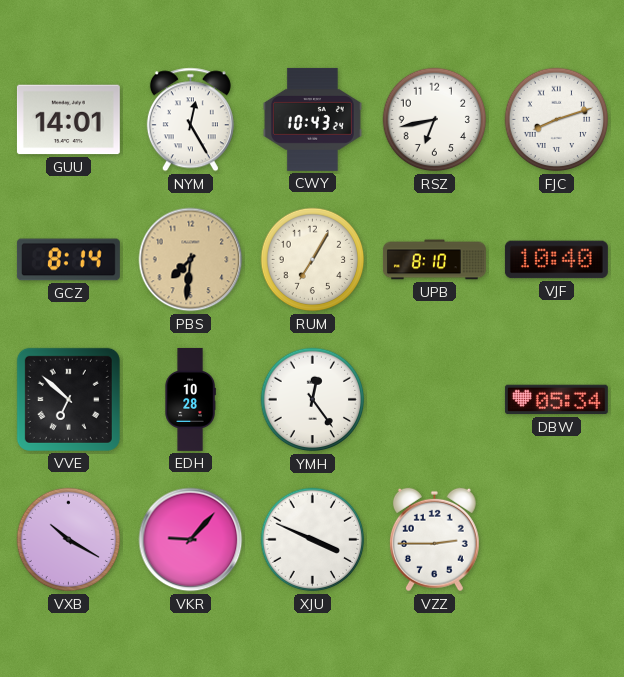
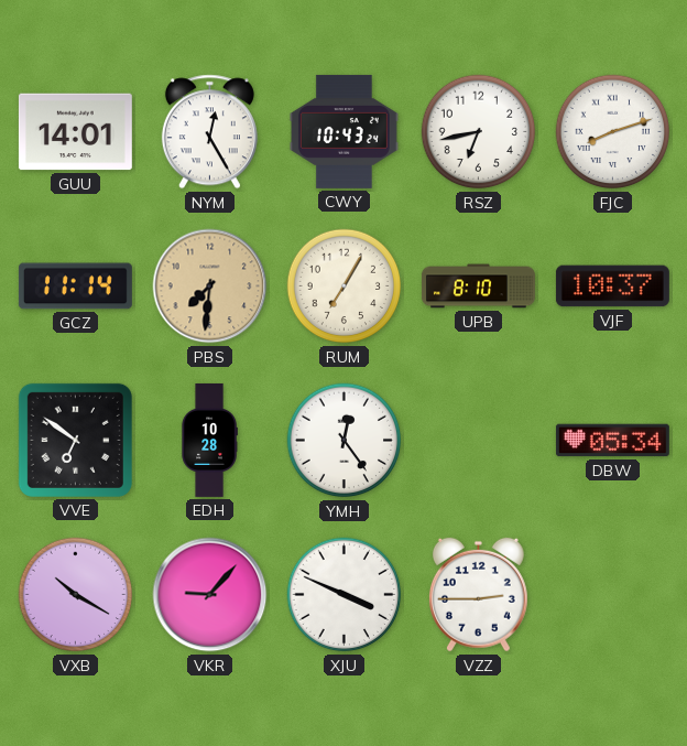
GCZ: 8:14 -> 11:14 (75, 286)
VJF: 10:40 -> 10:37 (612, 286)
VVE: 6:52 -> 6:51 (75, 440)
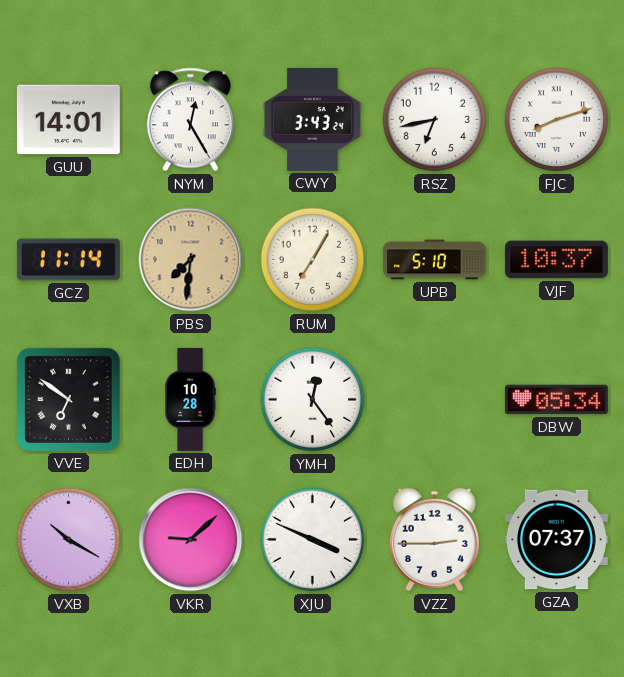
CWY: 10:43 -> 3:43 (312, 119)
UPB: 8:10 -> 5:10 (434, 260)
VKR: 9:07 -> 9:08 (191, 540)
GZA: none -> 07:37 (556, 540)
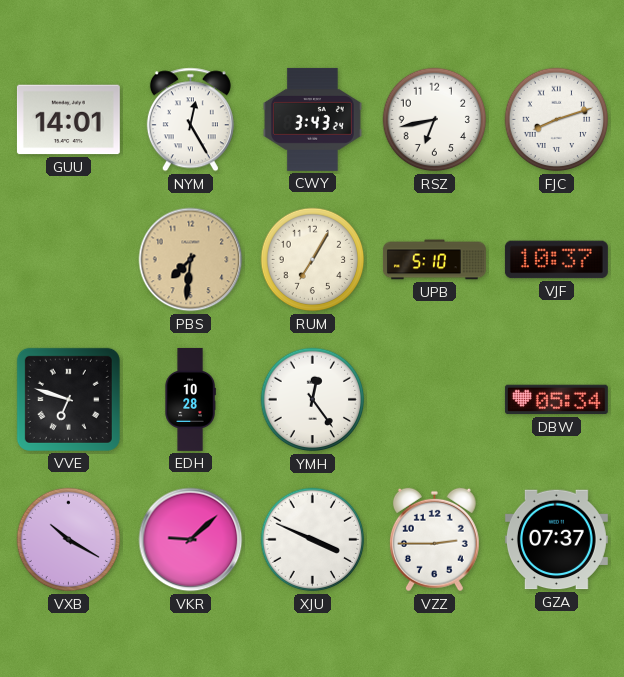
GCZ: 11:14 -> none (68, 260)
VVE: 6:51 -> 6:48 (68, 399)
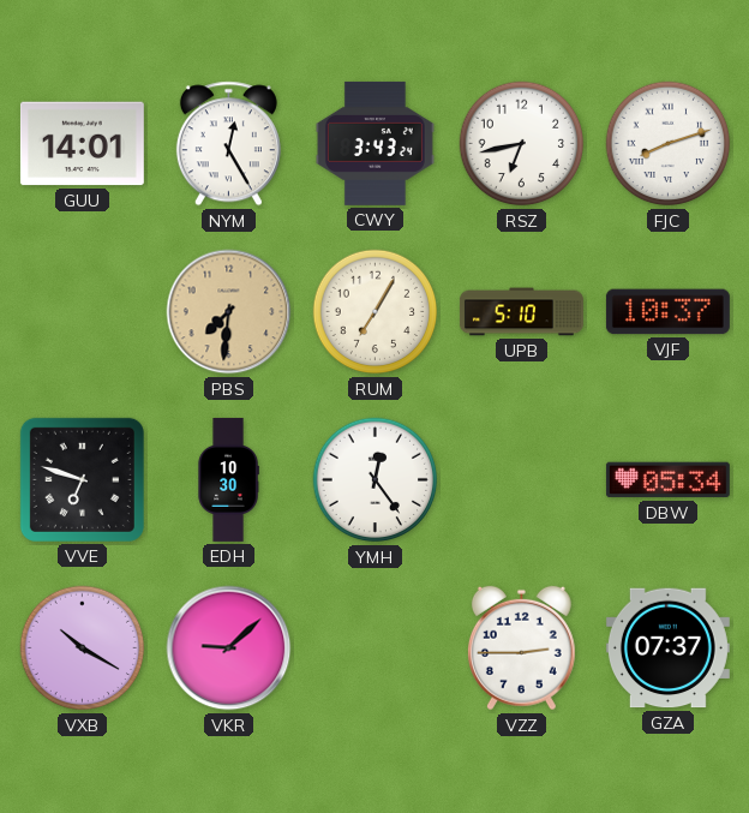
EDH: 10:28 -> 10:30 (228, 479)
XJU: 3:49 -> none (313, 540)
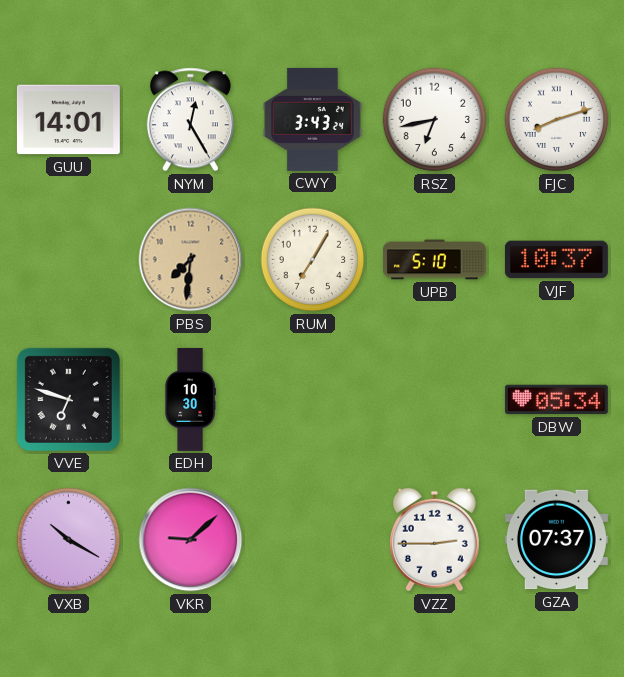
YMH: 12:24 -> none (376, 480)
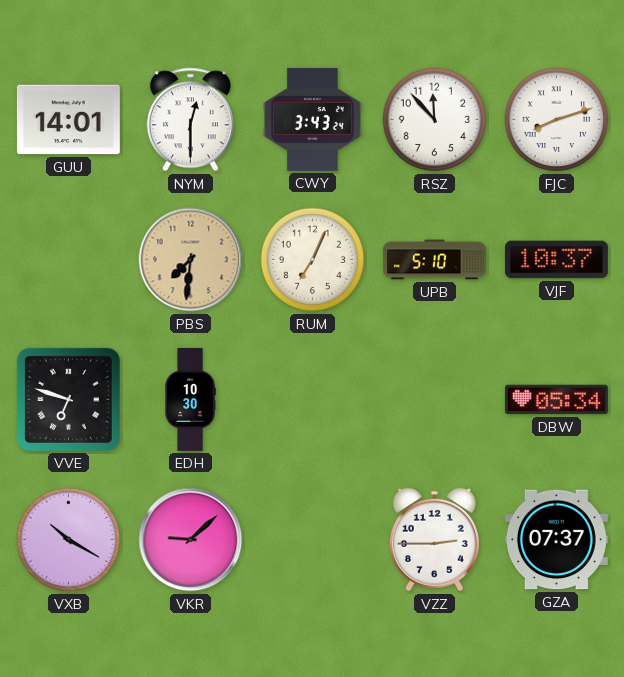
NYM: 12:25 -> 12:30 (190, 120)
RSZ: 6:43 -> 11:53 (435, 120)
RUM: 7:05 -> 7:04 (313, 260)
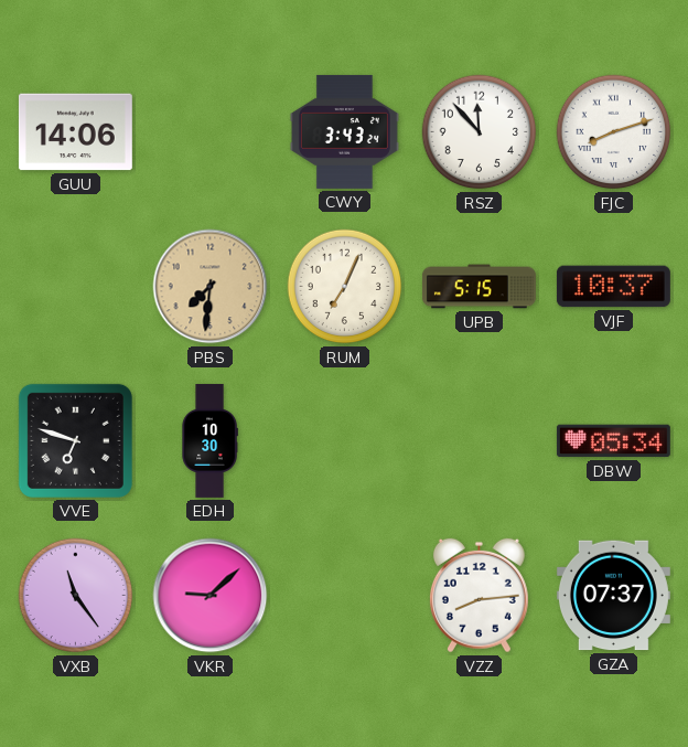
GUU: 14:01 -> 14:06 (75, 132)
NYM: 12:30 -> none (190, 120)
UPB: 5:10 -> 5:15 (479, 287)
VXB: 10:20 -> 11:24 (76, 596)
VZZ: 2:45 -> 8:14 (479, 596)
